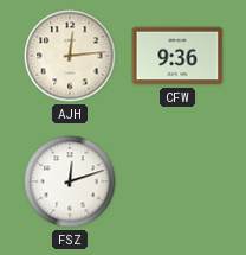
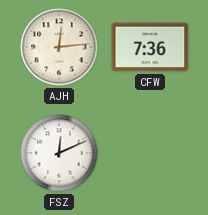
CFW: 9:36 -> 7:36 (150, 47)
FSZ: 12:12 -> 12:11 (59, 153)
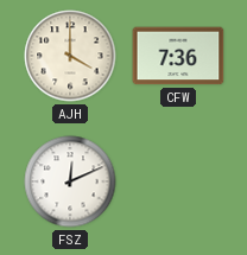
AJH: 12:14 -> 4:00 (70, 56)
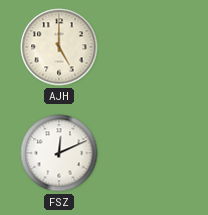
AJH: 4:00 -> 5:00 (59, 47)
CFW: 7:36 -> none (178, 56)
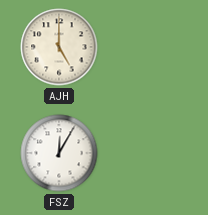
FSZ: 12:11 -> 12:05 (59, 153)
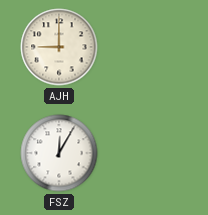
AJH: 5:00 -> 9:00 (59, 47)
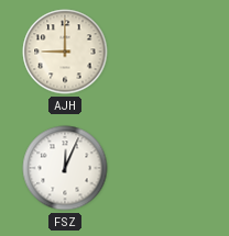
FSZ: 12:05 -> 12:04 (65, 168)
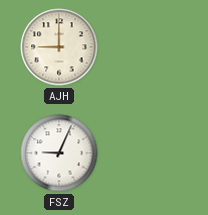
FSZ: 12:04 -> 9:04 (59, 153)
